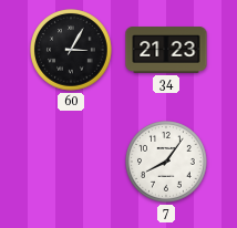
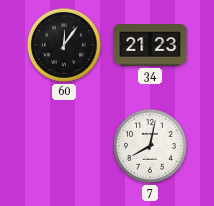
60: 3:05 -> 12:06 (64, 45)
7: 8:06 -> 8:02 (150, 146)
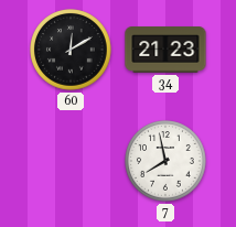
60: 12:06 -> 12:10 (71, 50)
7: 8:02 -> 7:58 (165, 161)
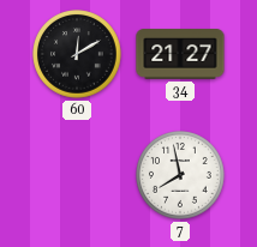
34: 21:23 -> 21:27 (180, 54)
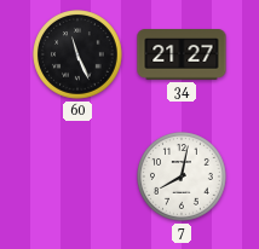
60: 12:10 -> 11:26 (77, 54)
7: 7:58 -> 8:02 (182, 176)
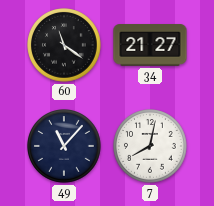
60: 11:26 -> 11:21 (64, 45)
49: none -> 11:07 (64, 146)
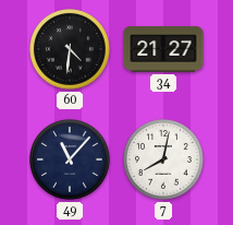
60: 11:21 -> 4:31 (70, 49)
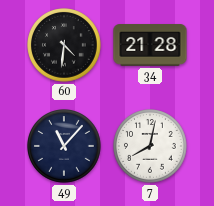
34: 21:27 -> 21:28 (150, 45)
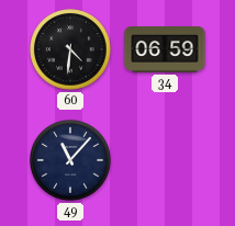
34: 21:28 -> 06:59 (165, 49)
7: 8:02 -> none (150, 146)
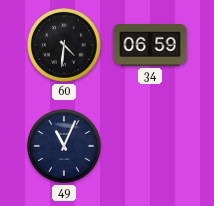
49: 11:07 -> 11:04 (64, 146)
